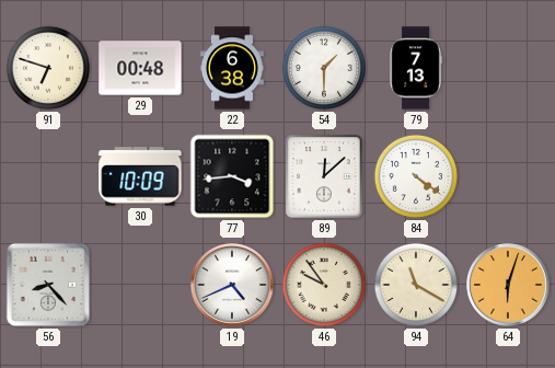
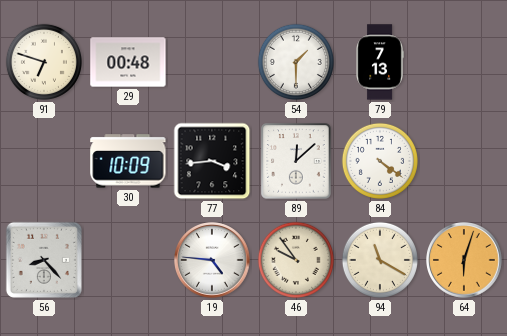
22: 6:38 -> none (232, 68)
19: 4:41 -> 4:46 (212, 260)
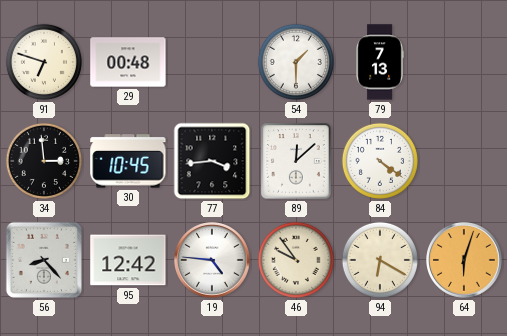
34: none -> 2:59 (44, 161)
30: 10:09 -> 10:45 (128, 161)
95: none -> 12:42 (128, 260)
94: 11:20 -> 6:20 (380, 260)
